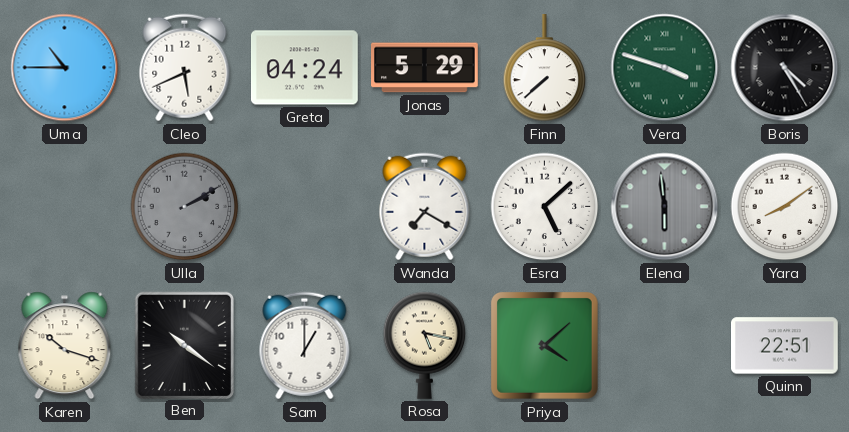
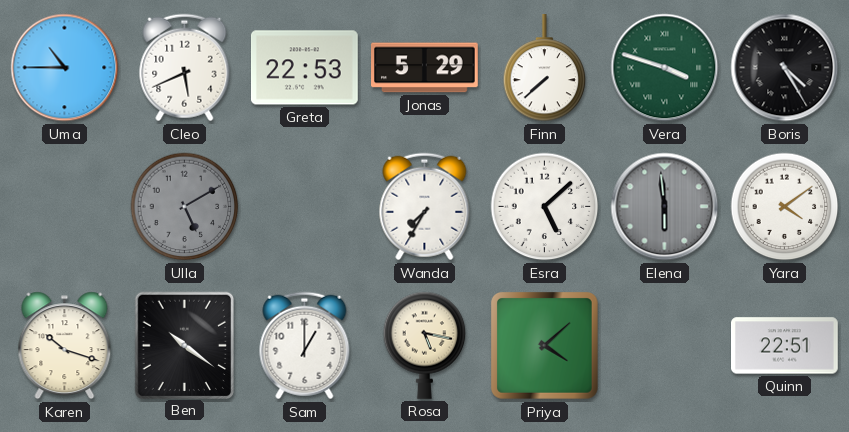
Greta: 04:24 -> 22:53 (304, 68)
Ulla: 2:10 -> 5:10 (185, 207)
Wanda: 7:20 -> 7:35 (425, 207)
Yara: 8:09 -> 4:09 (785, 207)
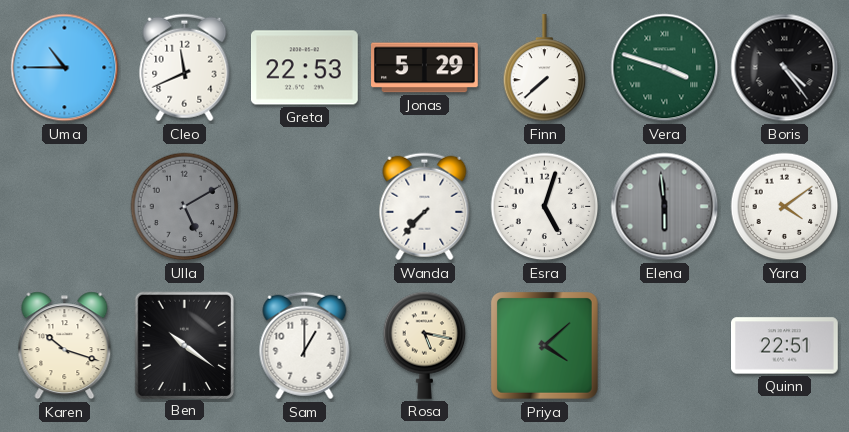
Cleo: 5:41 -> 11:41 (185, 68)
Boris: 4:25 -> 4:24 (785, 68)
Wanda: 7:35 -> 7:37 (425, 207)
Esra: 5:08 -> 5:03 (545, 207)
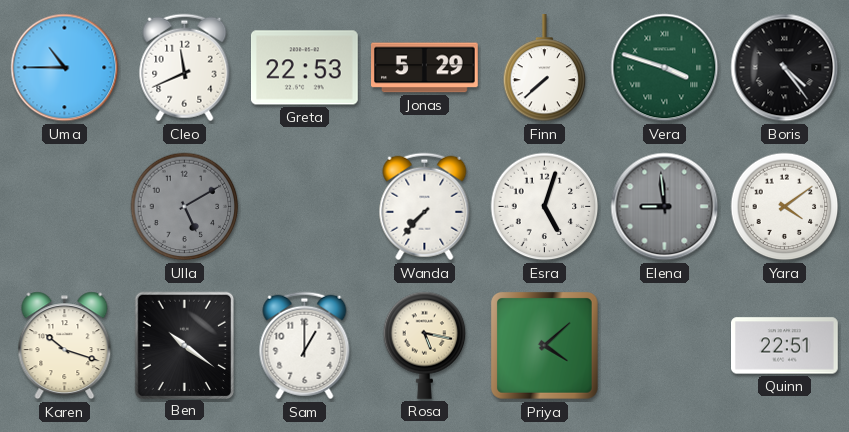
Elena: 5:59 -> 8:59 (665, 207)
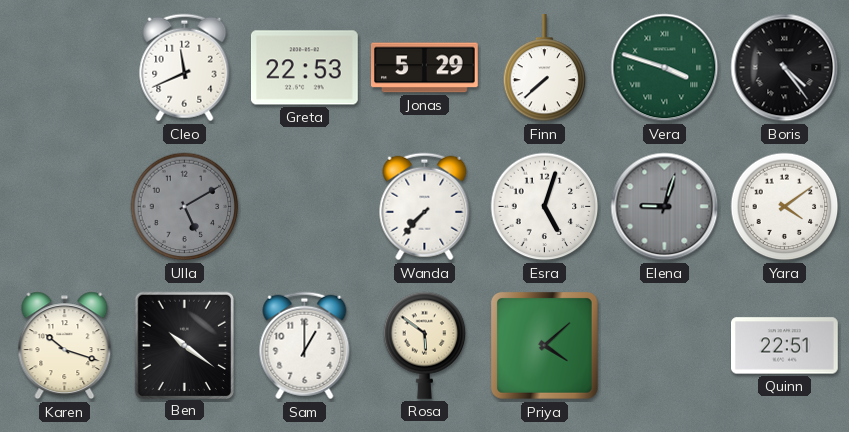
Uma: 10:45 -> none (65, 68)
Elena: 8:59 -> 9:03 (665, 207)
Rosa: 5:17 -> 5:51 (425, 345)
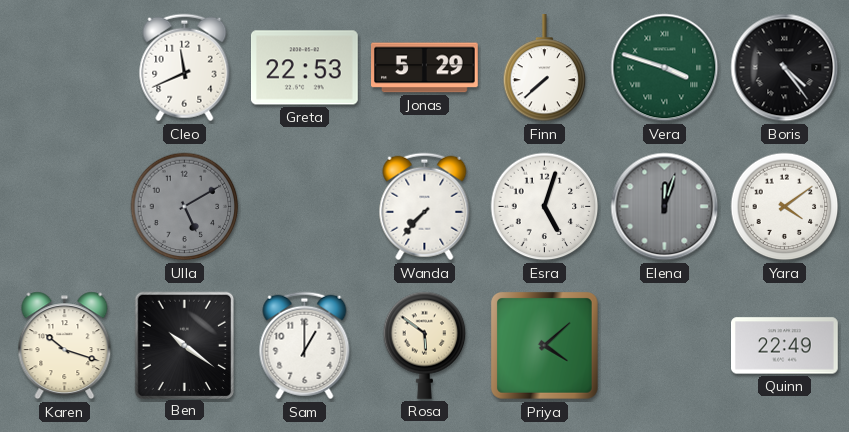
Elena: 9:03 -> 12:03 (665, 207)
Quinn: 22:51 -> 22:49 (785, 346)
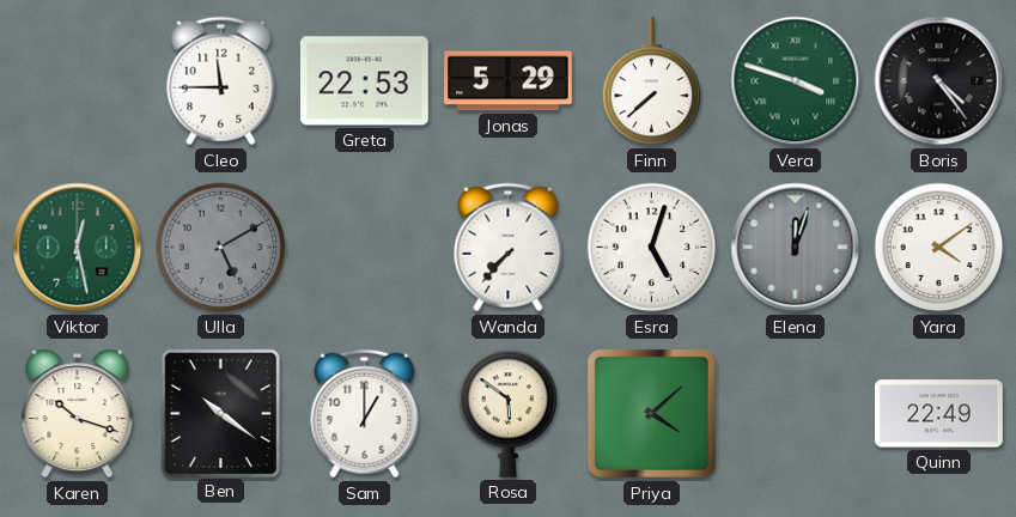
Cleo: 11:41 -> 11:45 (221, 81)
Viktor: none -> 12:28 (78, 248)
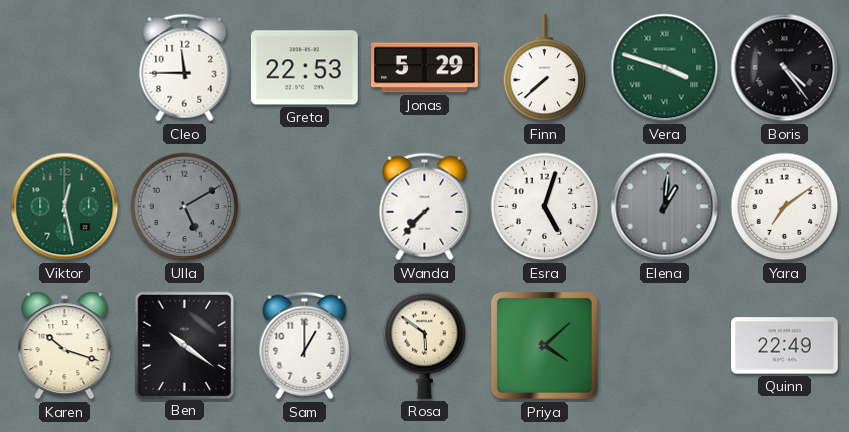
Elena: 12:03 -> 1:01 (665, 207)
Yara: 4:09 -> 7:09 (785, 207)
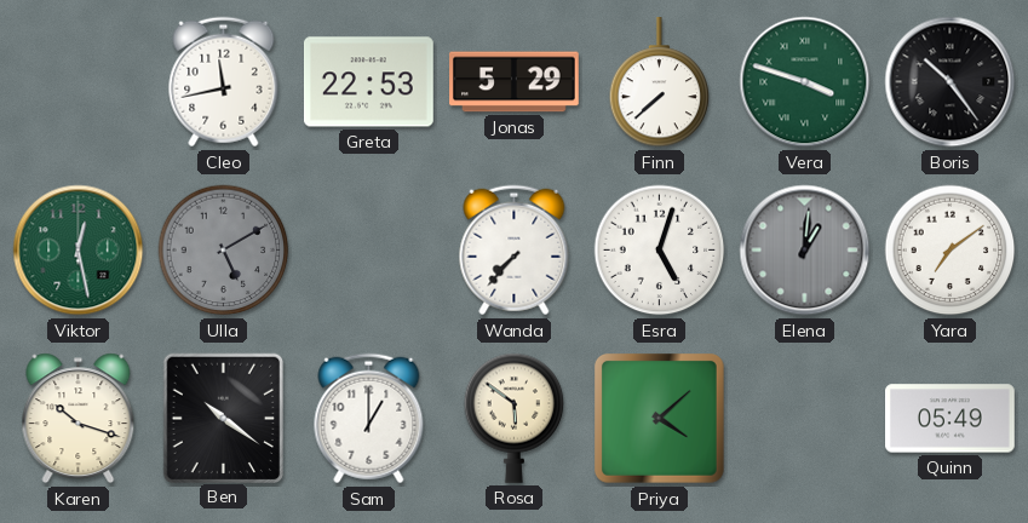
Cleo: 11:45 -> 11:43 (224, 82)
Boris: 4:24 -> 10:24 (951, 82)
Quinn: 22:49 -> 05:49 (951, 419)
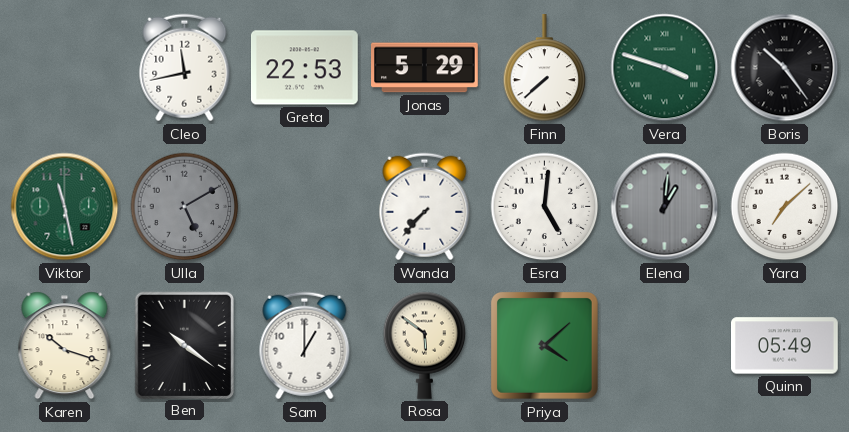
Viktor: 12:28 -> 11:28 (65, 207)
Esra: 5:03 -> 5:01 (545, 207)
Yara: 7:09 -> 7:08 (785, 207)
